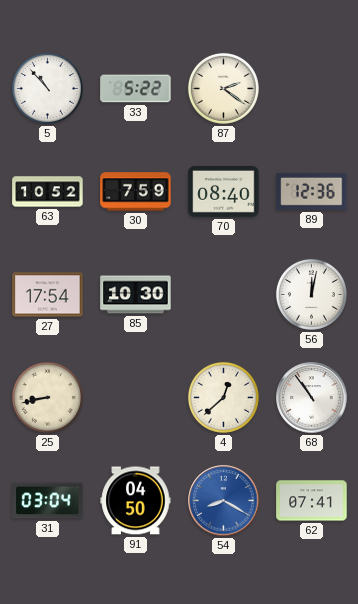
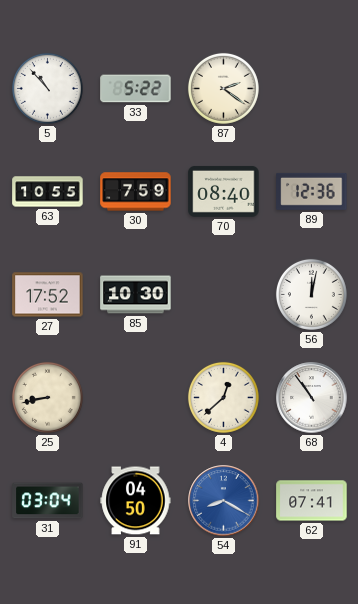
63: 10:52 -> 10:55 (48, 192)
27: 17:54 -> 17:52 (48, 295)
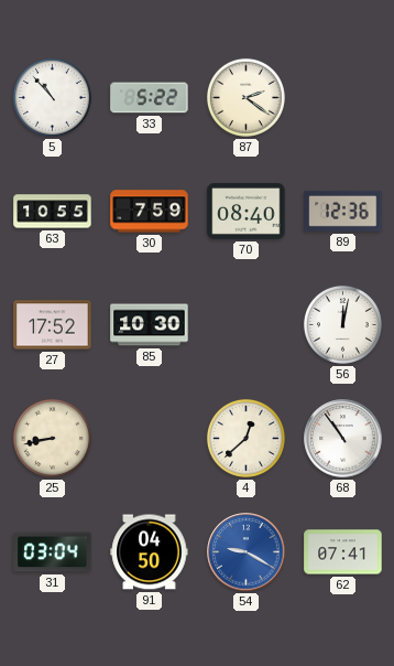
54: 8:20 -> 9:20 (247, 552)
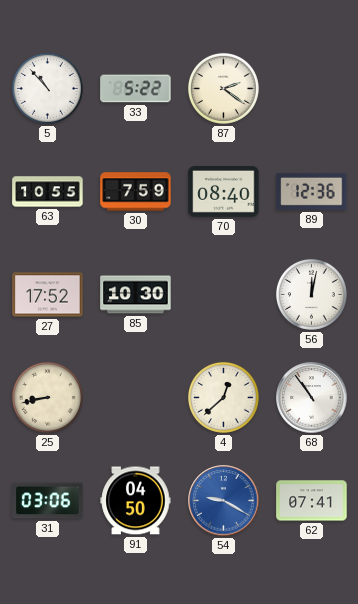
31: 03:04 -> 03:06 (48, 501)
